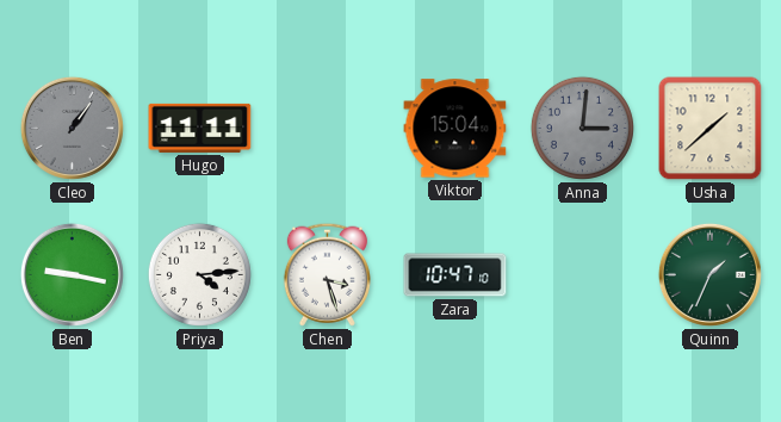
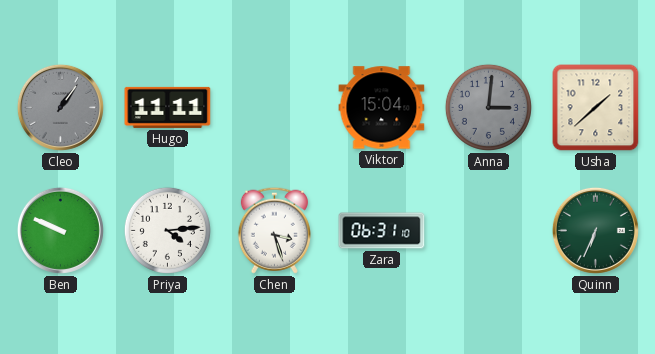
Ben: 9:17 -> 9:49 (60, 230)
Zara: 10:47 -> 06:31 (382, 231)
Quinn: 1:34 -> 6:34 (595, 230)
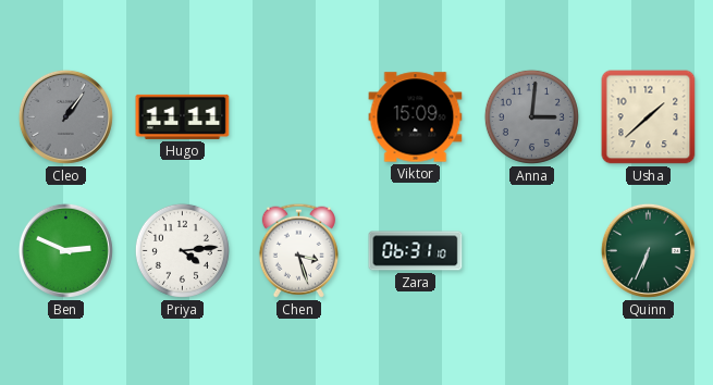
Viktor: 15:04 -> 15:09 (416, 117)
Ben: 9:49 -> 2:49 (65, 250)
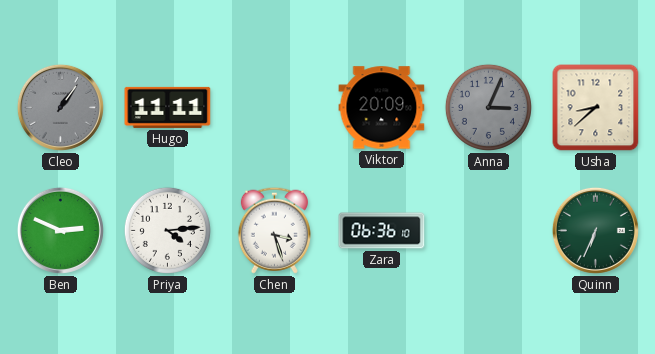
Viktor: 15:09 -> 20:09 (382, 108)
Anna: 3:01 -> 3:04 (488, 107)
Usha: 1:38 -> 8:38 (596, 108)
Zara: 06:31 -> 06:36 (382, 231)
